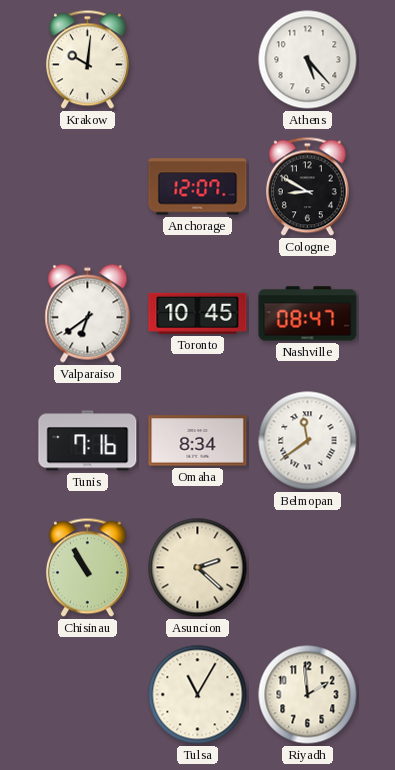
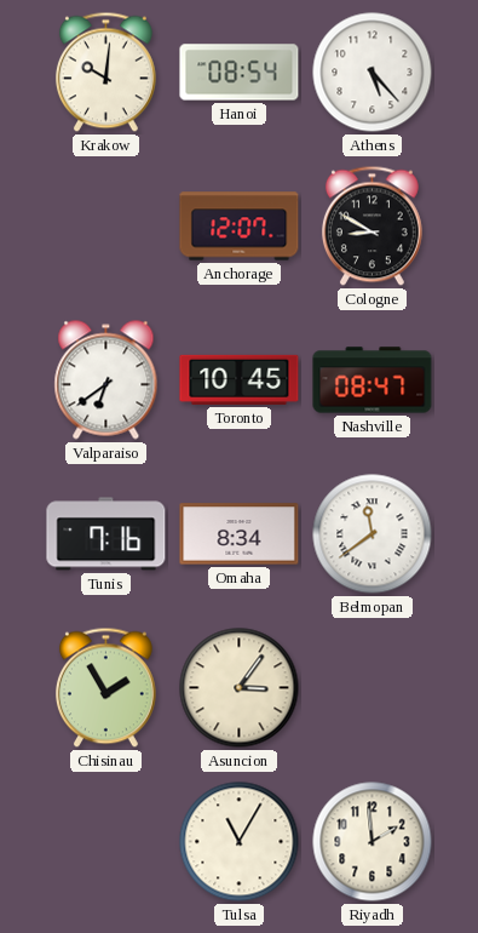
Hanoi: none -> 08:54 (240, 73)
Chisinau: 10:55 -> 1:55 (105, 688)
Asuncion: 2:22 -> 3:06 (240, 688)
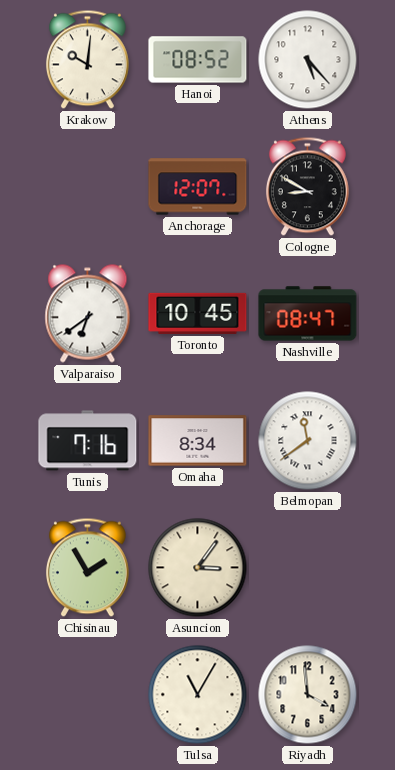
Hanoi: 08:54 -> 08:52 (198, 60)
Riyadh: 1:59 -> 3:59 (308, 695)
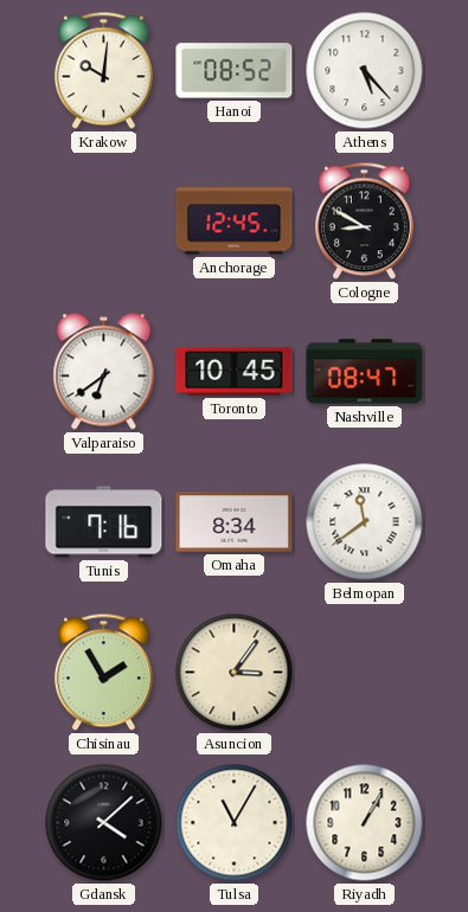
Anchorage: 12:07 -> 12:45 (235, 221)
Gdansk: none -> 4:08 (104, 823)
Riyadh: 3:59 -> 1:05 (365, 823)
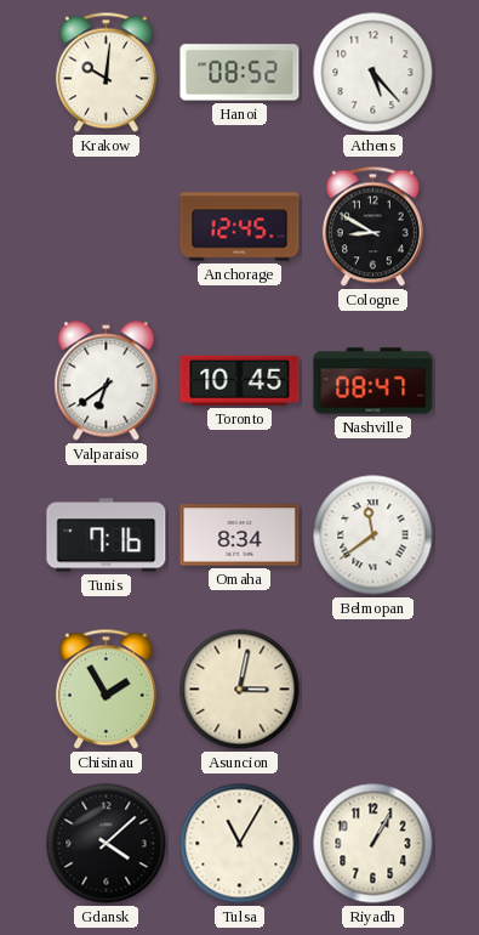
Asuncion: 3:06 -> 3:02 (240, 690)
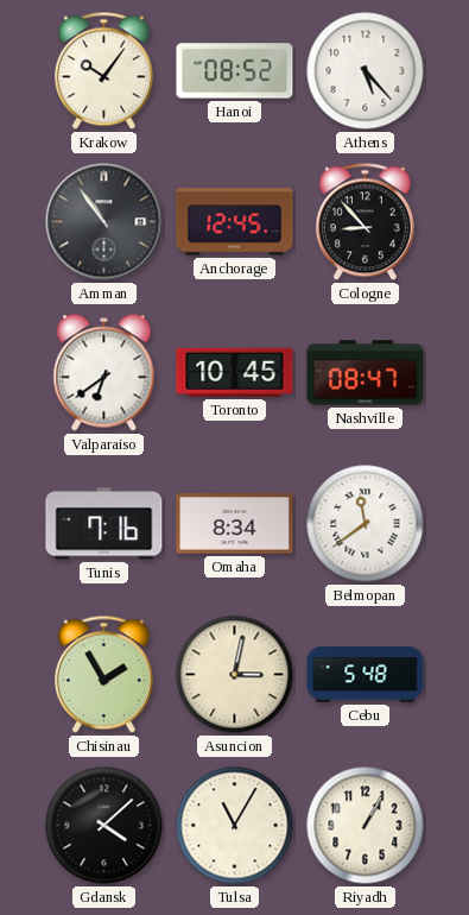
Krakow: 10:01 -> 10:06 (103, 71)
Amman: none -> 10:54 (104, 222)
Cologne: 8:50 -> 8:53 (365, 222)
Cebu: none -> 5:48 (366, 674)
